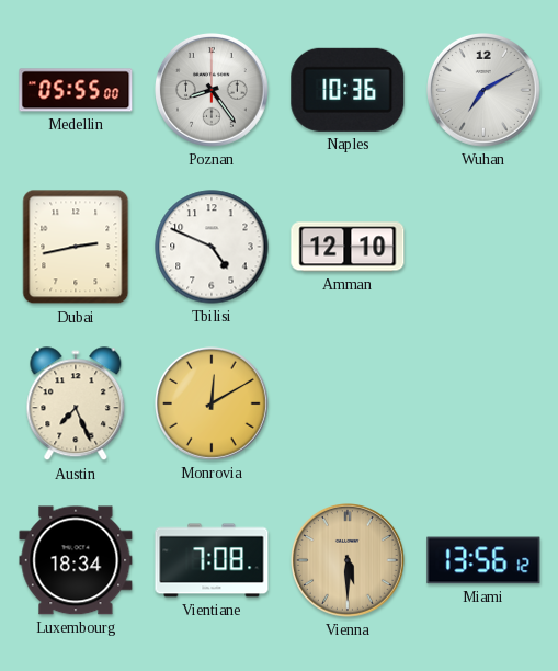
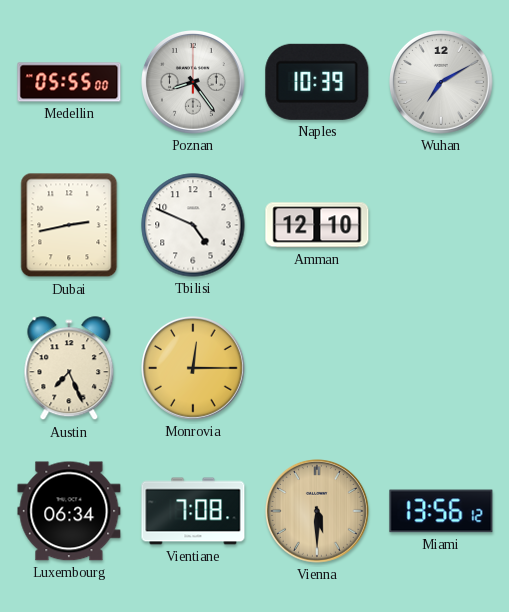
Naples: 10:36 -> 10:39 (317, 82)
Monrovia: 12:10 -> 12:15 (194, 369)
Luxembourg: 18:34 -> 06:34 (69, 511)
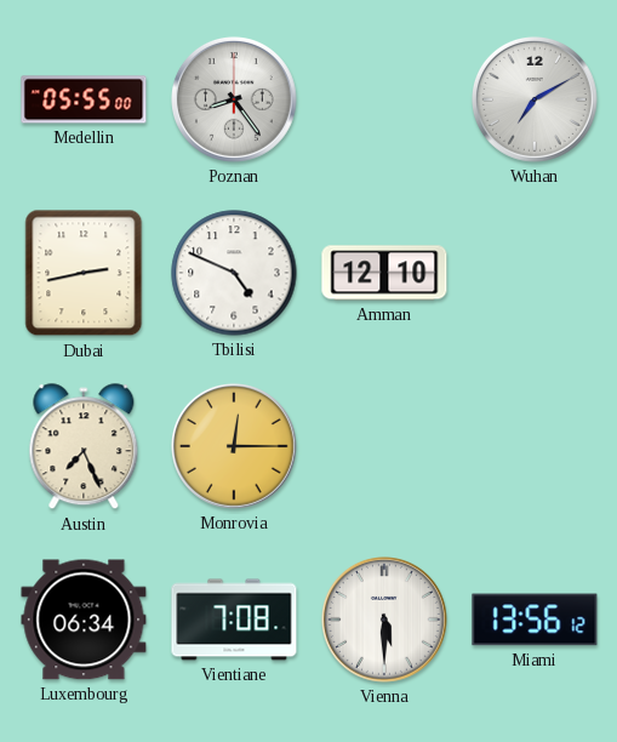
Naples: 10:39 -> none (317, 82)
Vienna dial: champagne -> white (385, 621)
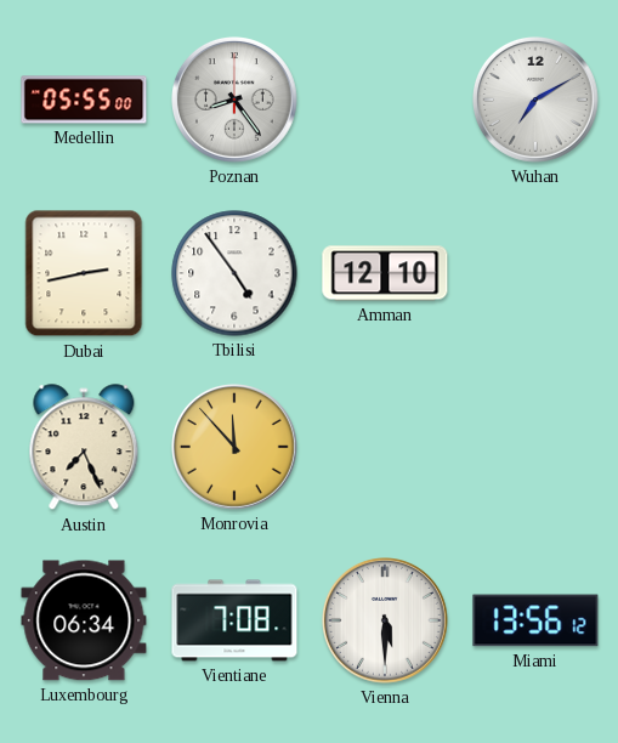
Tbilisi: 4:49 -> 4:54 (234, 273)
Monrovia: 12:15 -> 11:53 (236, 448)
